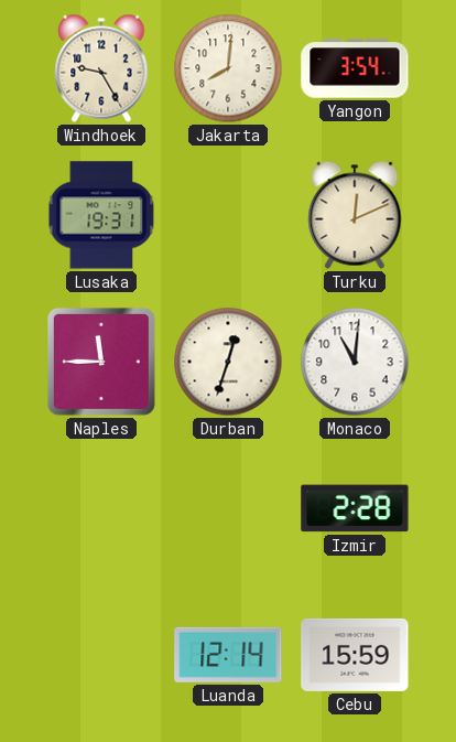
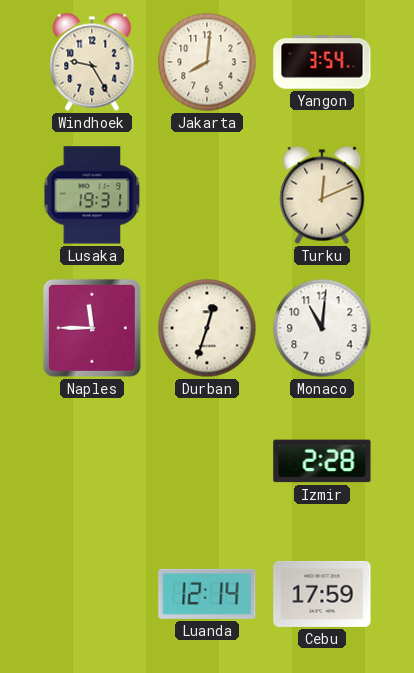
Cebu: 15:59 -> 17:59 (322, 594)
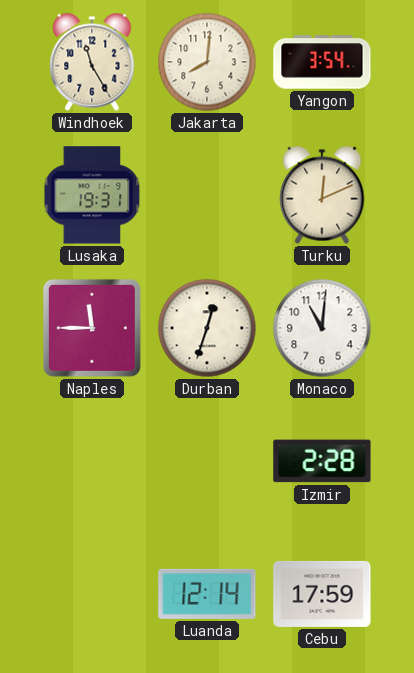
Windhoek: 9:25 -> 11:25 (92, 62)
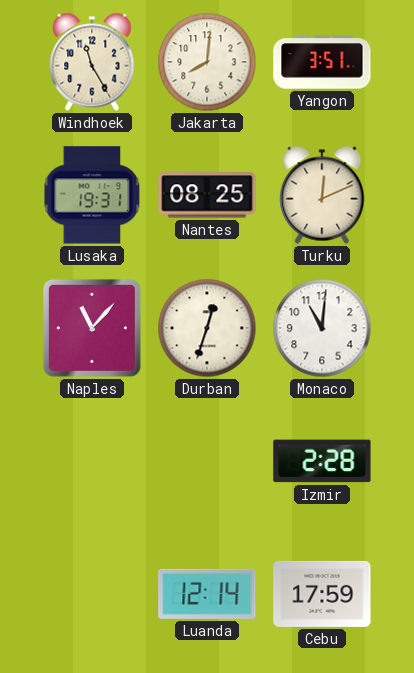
Yangon: 3:54 -> 3:51 (322, 62)
Nantes: none -> 08:25 (207, 195)
Naples: 11:45 -> 11:07 (92, 328)
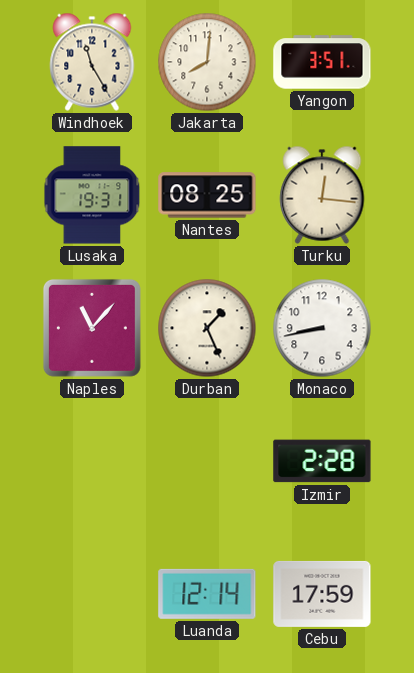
Turku: 12:11 -> 12:16 (322, 195)
Durban: 12:33 -> 1:26 (207, 328)
Monaco: 11:01 -> 8:43 (322, 328)
